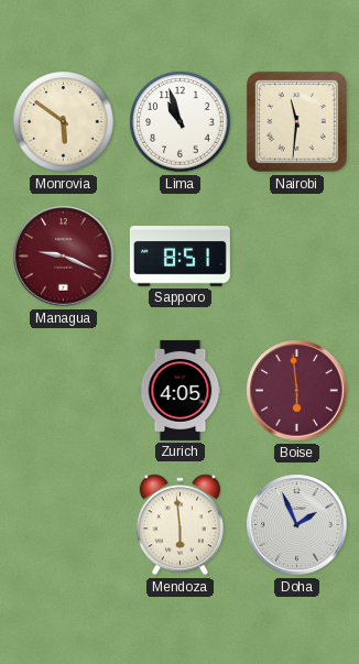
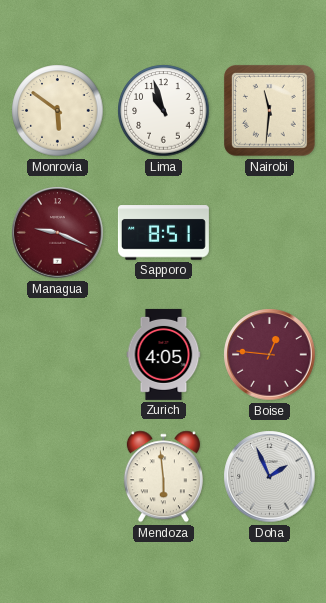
Boise: 5:59 -> 12:46 (270, 355)
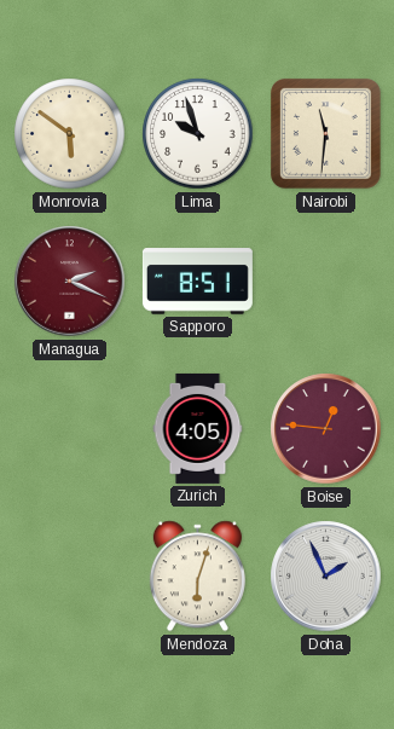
Lima: 10:57 -> 9:57 (198, 134)
Managua: 9:19 -> 2:19 (70, 282)
Mendoza: 5:59 -> 6:03 (197, 577)
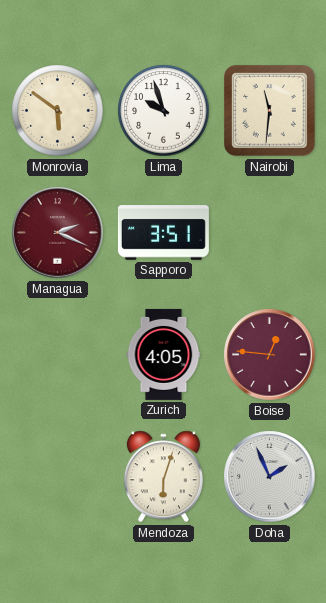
Sapporo: 8:51 -> 3:51 (163, 233)
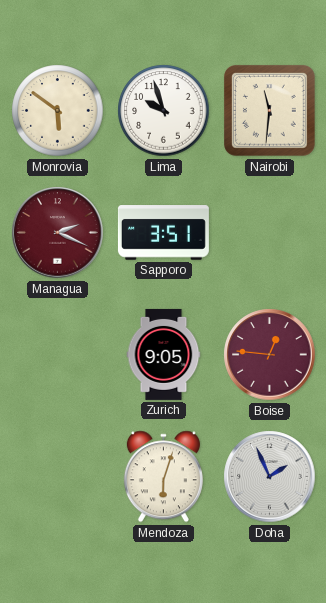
Zurich: 4:05 -> 9:05 (164, 354)
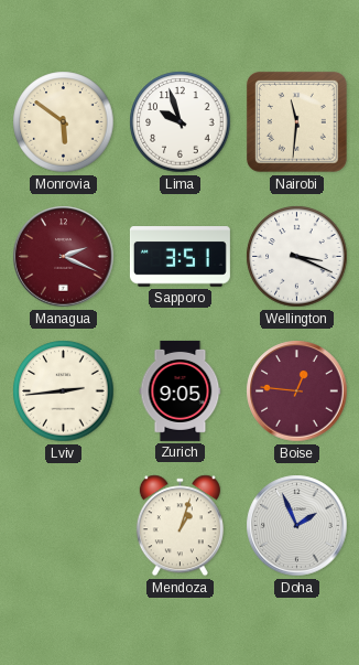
Wellington: none -> 3:19 (297, 257)
Lviv: none -> 2:44 (64, 392)
Mendoza: 6:03 -> 1:03 (179, 526)
